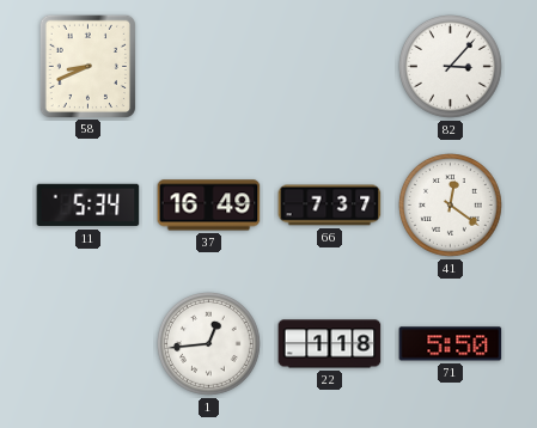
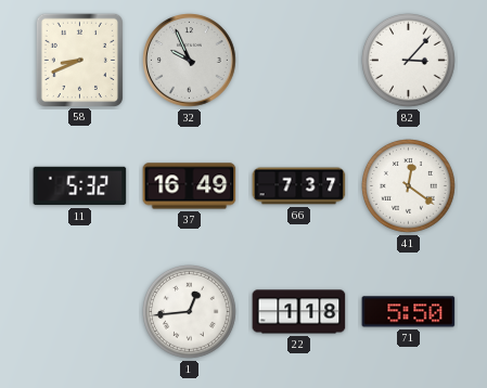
32: none -> 9:56 (190, 61)
11: 5:34 -> 5:32 (80, 186)
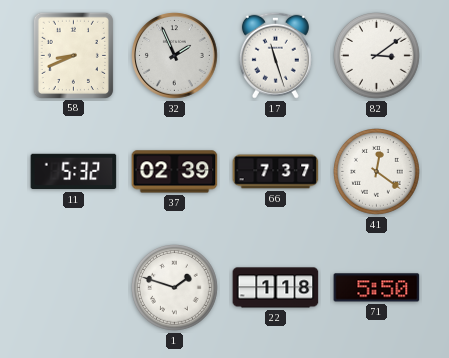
32: 9:56 -> 1:56 (175, 56)
17: none -> 11:27 (275, 55)
82: 3:07 -> 3:09 (377, 56)
37: 16:49 -> 02:39 (175, 172)
1: 12:44 -> 1:48 (175, 288)
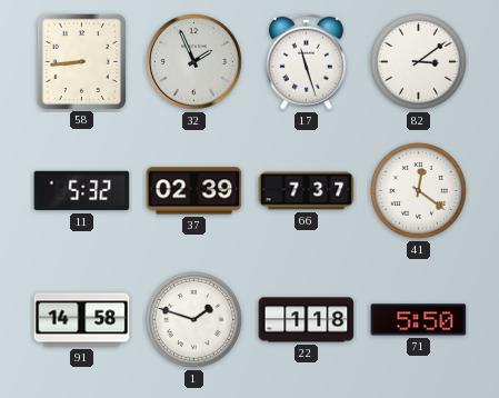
58: 8:41 -> 8:44 (81, 61)
91: none -> 14:58 (82, 320)
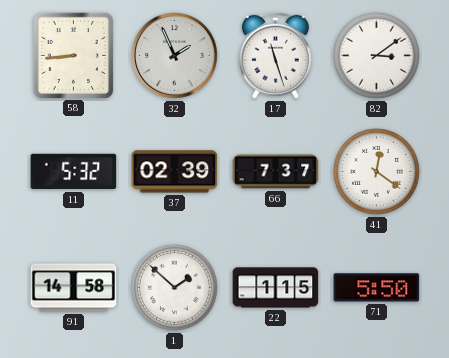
1: 1:48 -> 1:52 (175, 288)
22: 1:18 -> 1:15 (276, 288)
